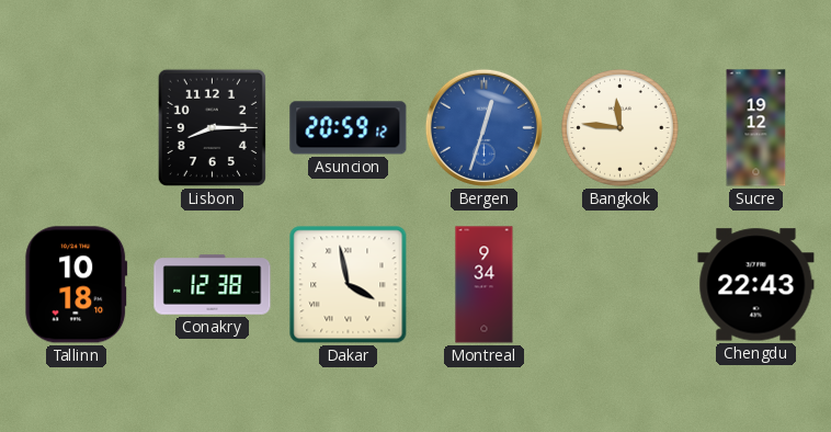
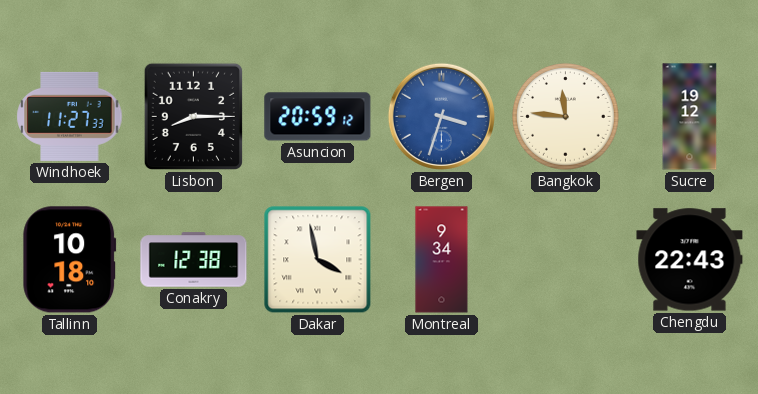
Windhoek: none -> 11:27 (70, 116)
Bergen: 12:33 -> 3:33 (441, 116)
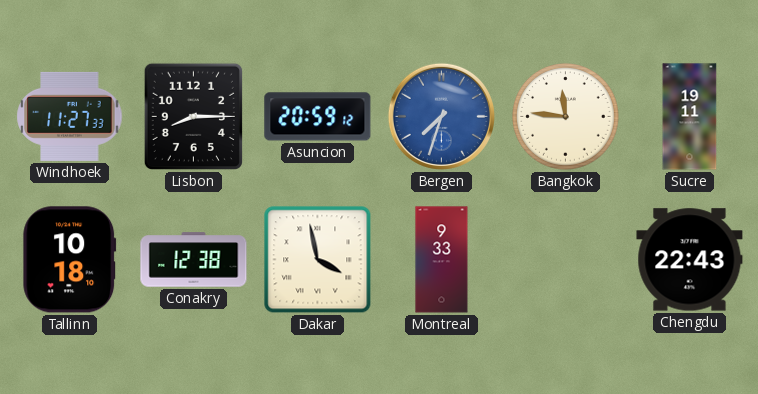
Bergen: 3:33 -> 7:33 (441, 116)
Sucre: 19:12 -> 19:11 (690, 117)
Montreal: 9:34 -> 9:33 (442, 260)
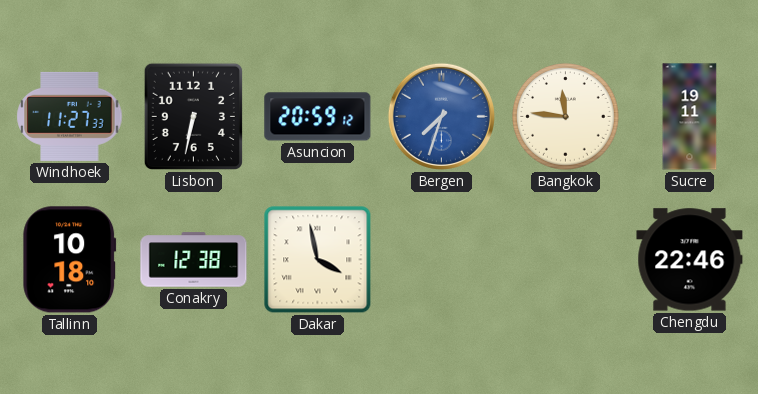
Lisbon: 8:15 -> 6:32 (193, 116)
Montreal: 9:33 -> none (442, 260)
Chengdu: 22:43 -> 22:46 (690, 260)
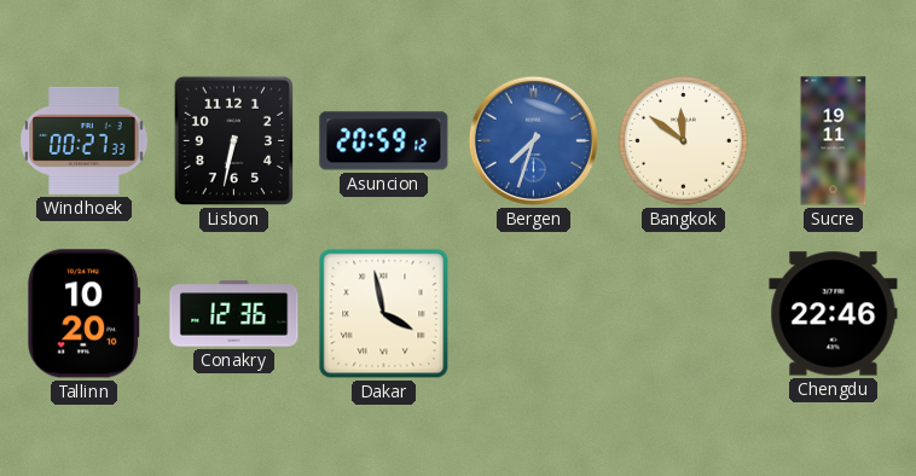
Windhoek: 11:27 -> 00:27 (85, 140)
Bangkok: 11:46 -> 11:51 (684, 141)
Tallinn: 10:18 -> 10:20 (85, 314)
Conakry: 12:38 -> 12:36 (234, 314)
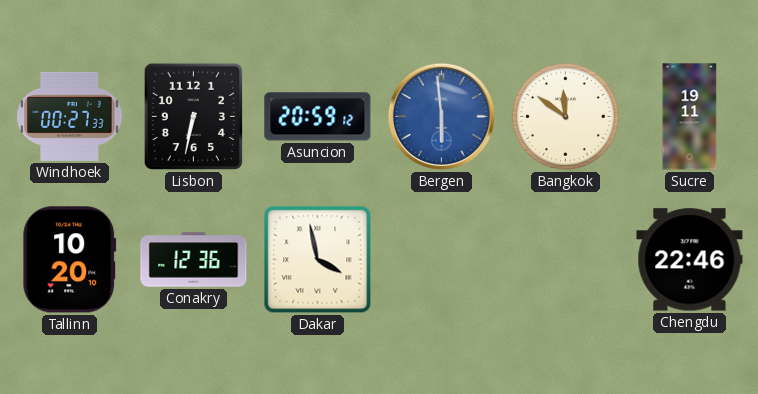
Bergen: 7:33 -> 5:59 (441, 116)
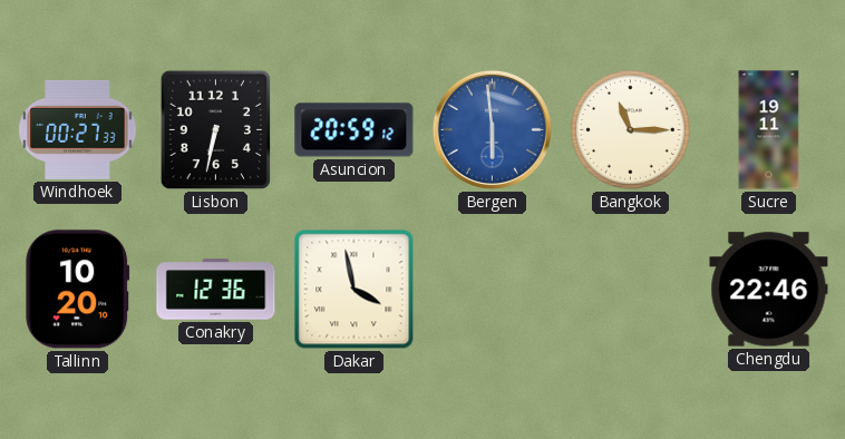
Bangkok: 11:51 -> 11:15 (631, 130)
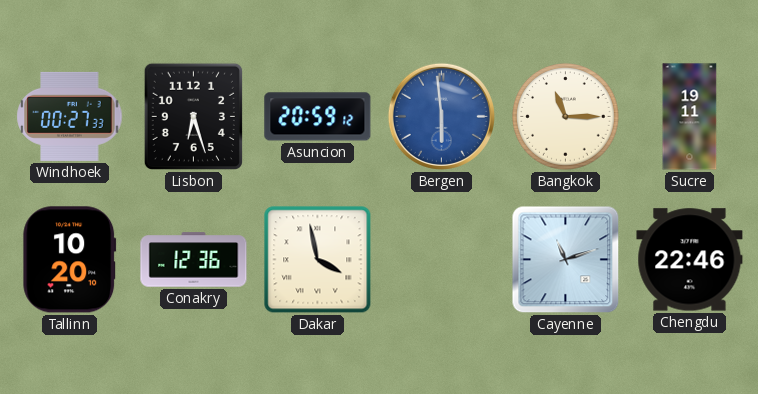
Lisbon: 6:32 -> 6:27 (193, 116)
Cayenne: none -> 11:12 (566, 260)
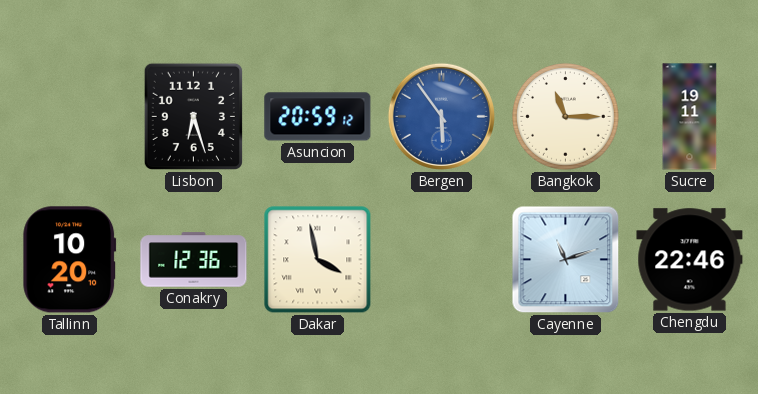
Windhoek: 00:27 -> none (70, 116)
Bergen: 5:59 -> 5:54 (441, 116)
